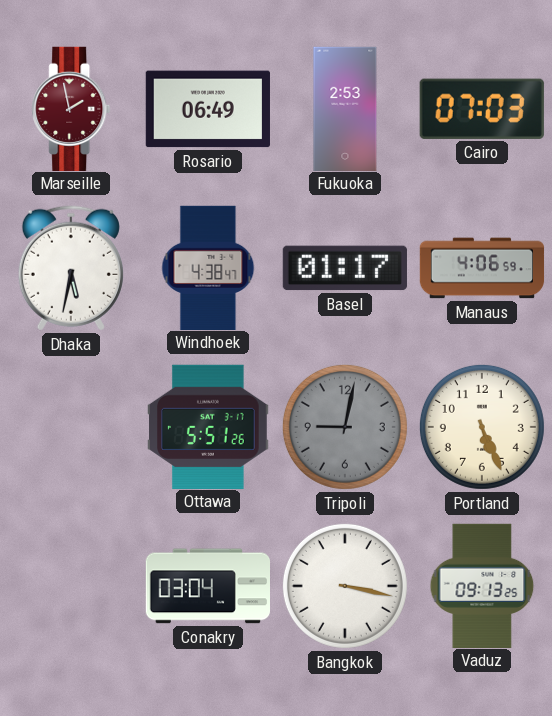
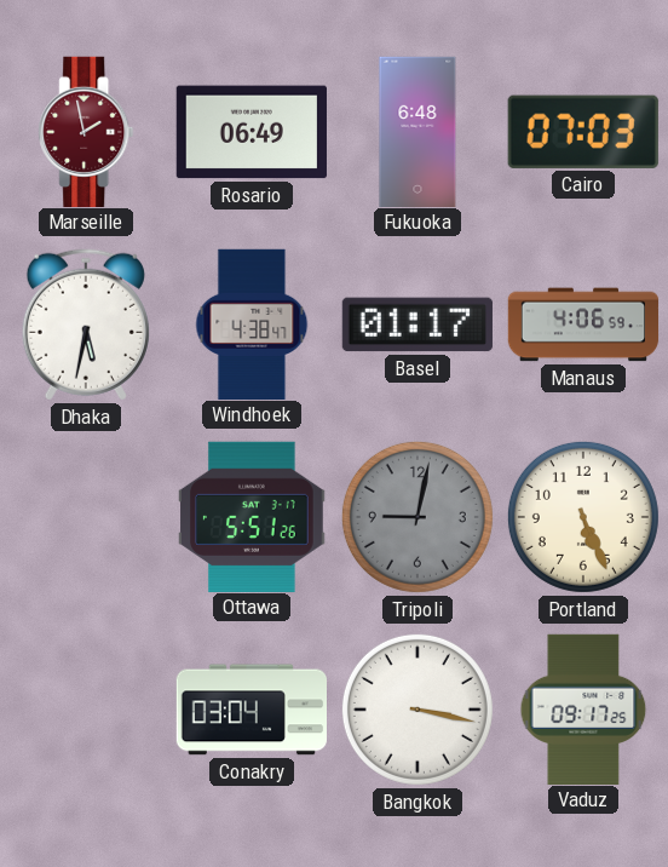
Fukuoka: 2:53 -> 6:48 (417, 131)
Vaduz: 09:13 -> 09:17 (583, 708)
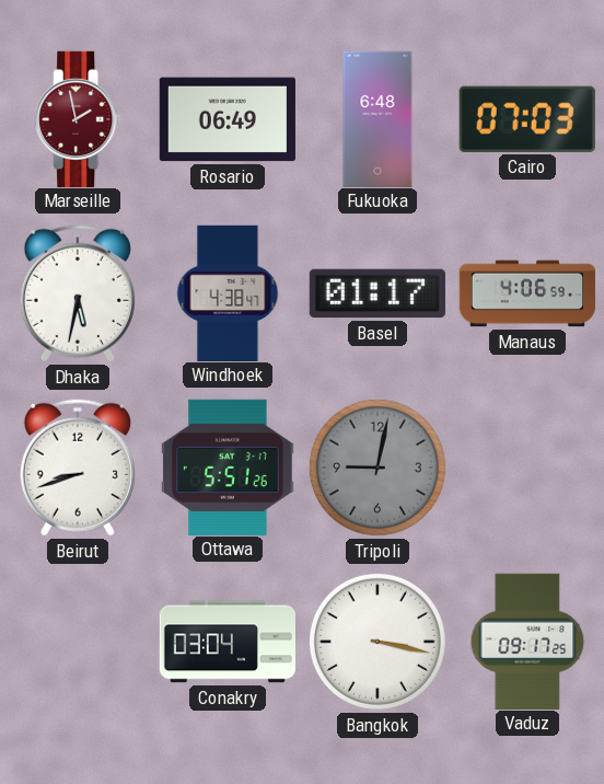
Beirut: none -> 8:42 (78, 468)
Portland: 5:26 -> none (583, 517)
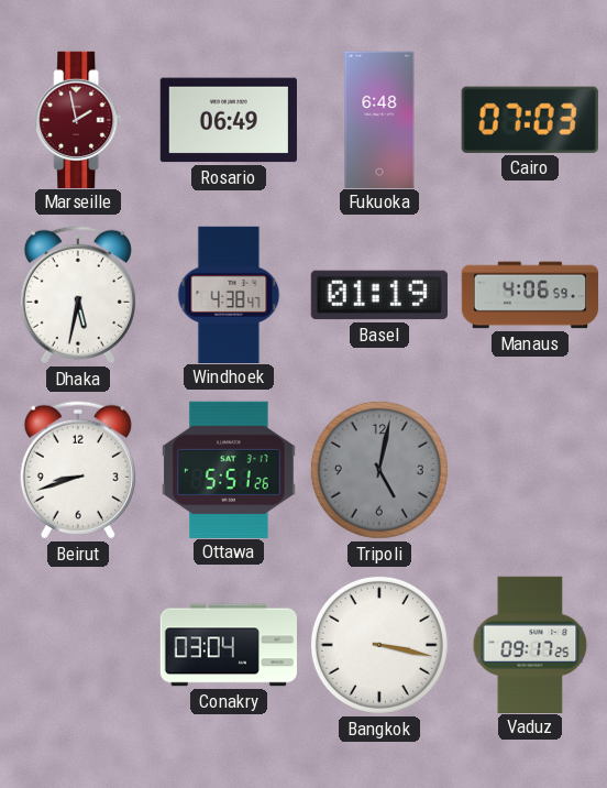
Basel: 01:17 -> 01:19 (379, 295)
Tripoli: 9:02 -> 5:02 (379, 470)
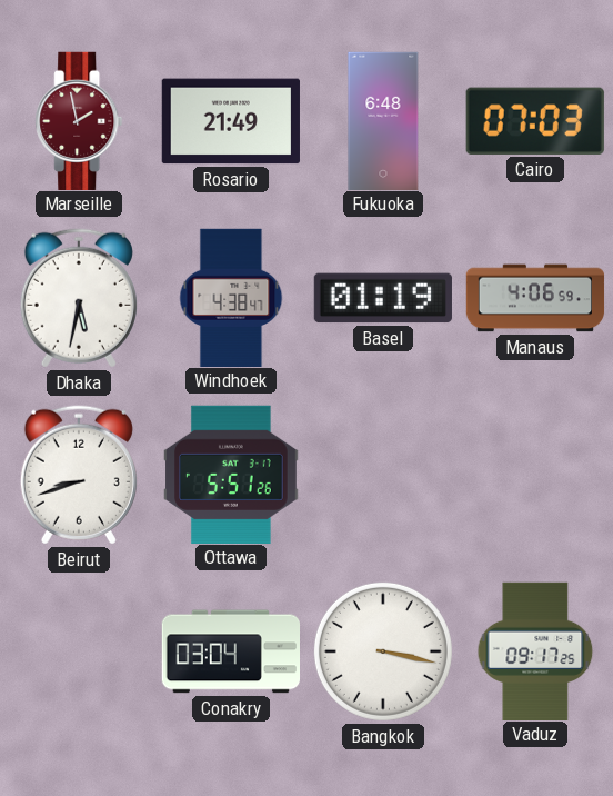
Rosario: 06:49 -> 21:49 (231, 121)
Tripoli: 5:02 -> none (379, 470)
